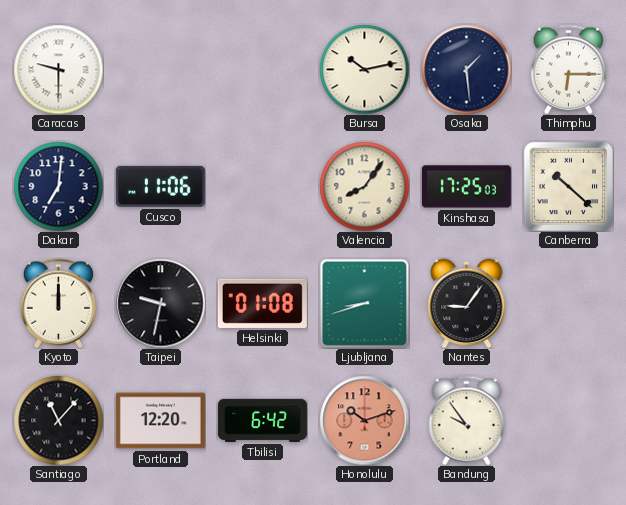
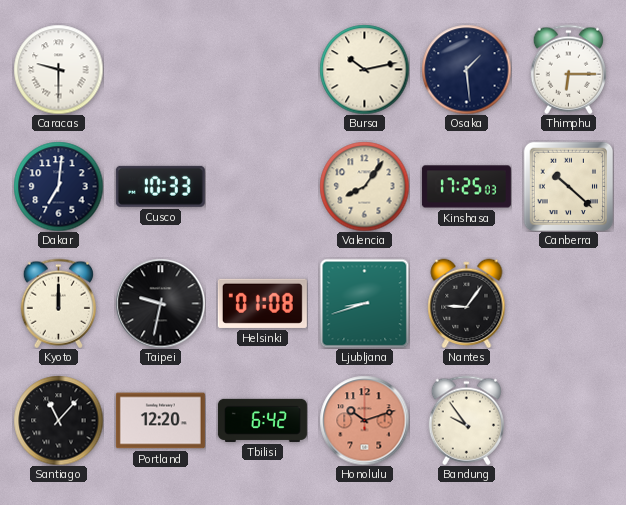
Cusco: 11:06 -> 10:33 (160, 186)
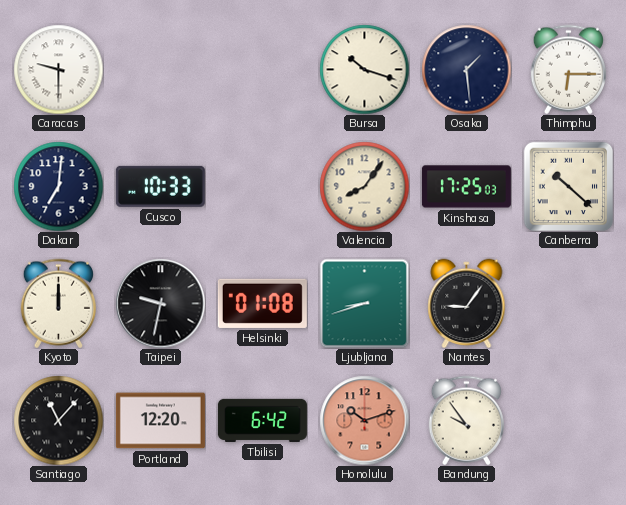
Bursa: 10:13 -> 10:18 (364, 69)
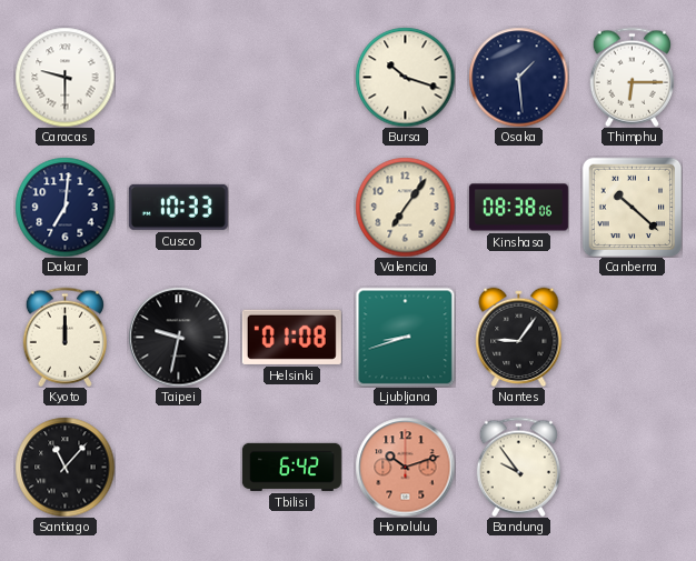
Valencia: 8:06 -> 7:06 (405, 207)
Kinshasa: 17:25 -> 08:38 (518, 208)
Portland: 12:20 -> none (160, 421)
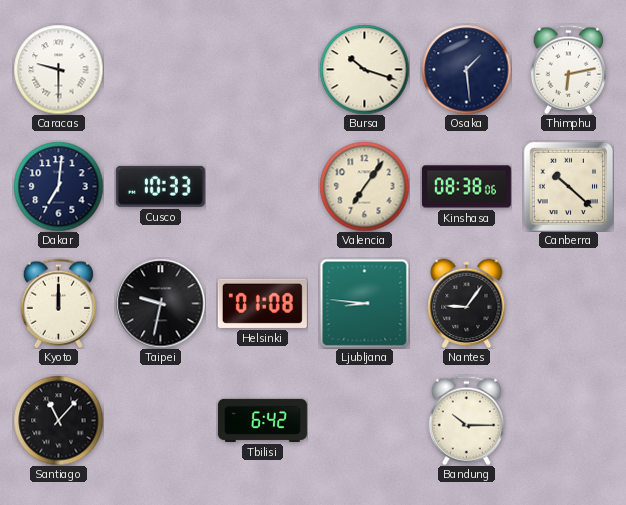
Thimphu: 6:15 -> 6:13 (568, 69)
Ljubljana: 8:42 -> 8:46 (364, 303)
Honolulu: 10:12 -> none (405, 467)
Bandung: 9:54 -> 10:15 (466, 420)
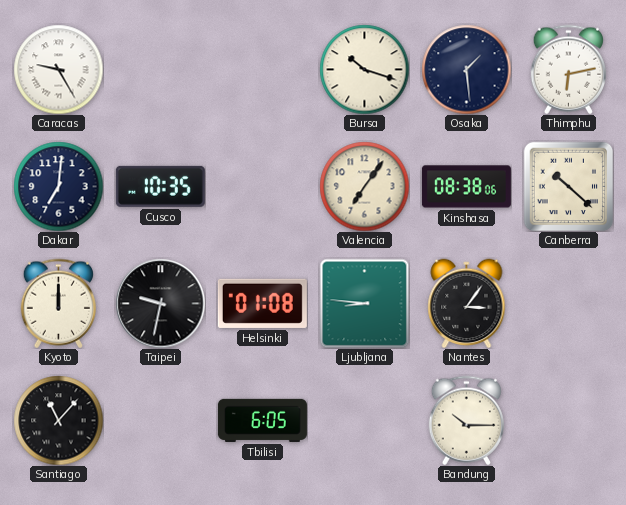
Caracas: 9:30 -> 9:25 (58, 69)
Cusco: 10:33 -> 10:35 (160, 186)
Nantes: 9:06 -> 3:06 (467, 303)
Tbilisi: 6:42 -> 6:05 (262, 420)
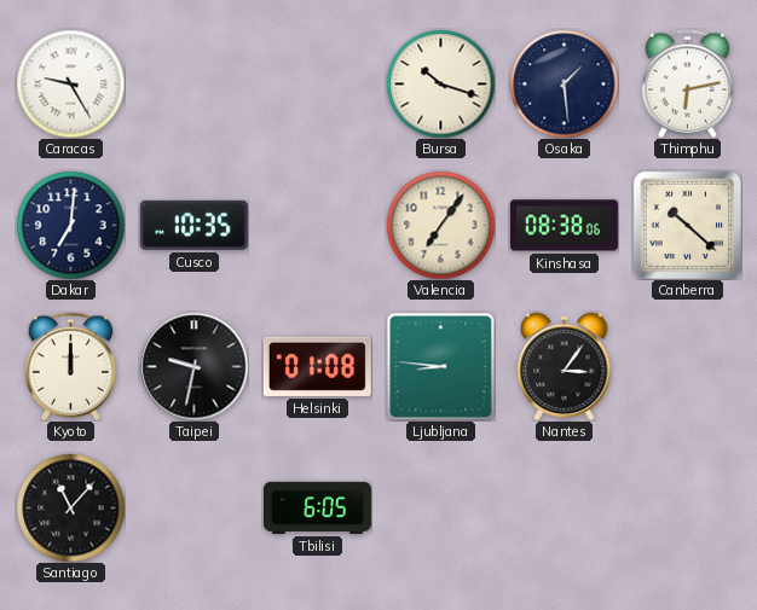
Bandung: 10:15 -> none (466, 420)
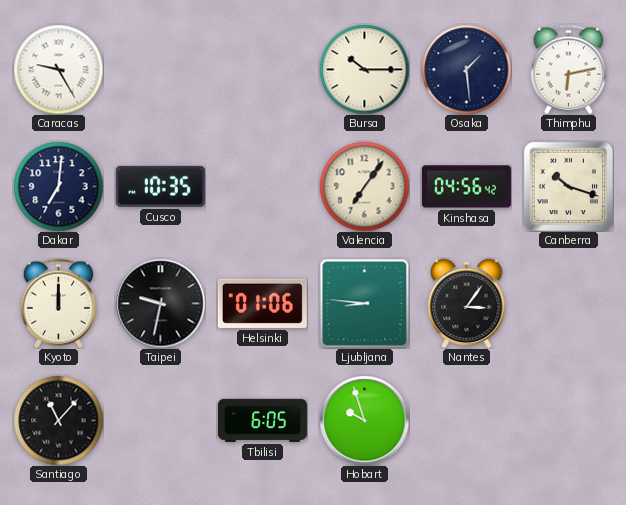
Bursa: 10:18 -> 10:15 (364, 69)
Kinshasa: 08:38 -> 04:56 (466, 187)
Canberra: 10:22 -> 10:18 (568, 186)
Helsinki: 01:08 -> 01:06 (262, 303)
Hobart: none -> 9:57 (364, 420)
